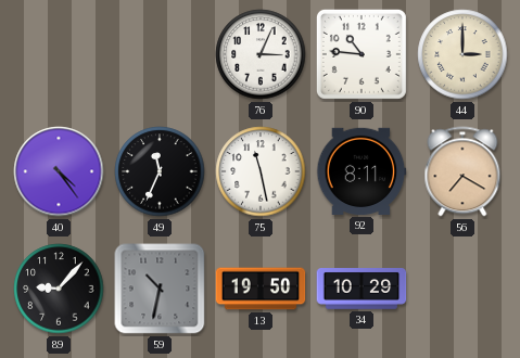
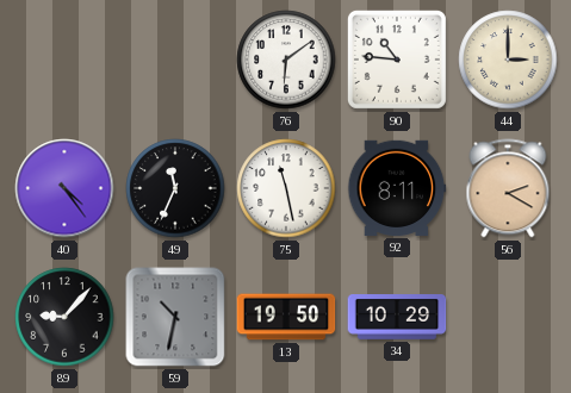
76: 3:04 -> 6:09 (286, 60)
56: 7:20 -> 2:20 (508, 188)
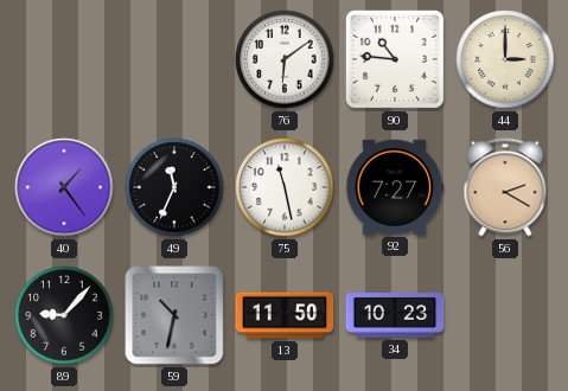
40: 4:24 -> 1:24 (64, 187)
92: 8:11 -> 7:27 (395, 187)
13: 19:50 -> 11:50 (285, 315)
34: 10:29 -> 10:23 (395, 316)
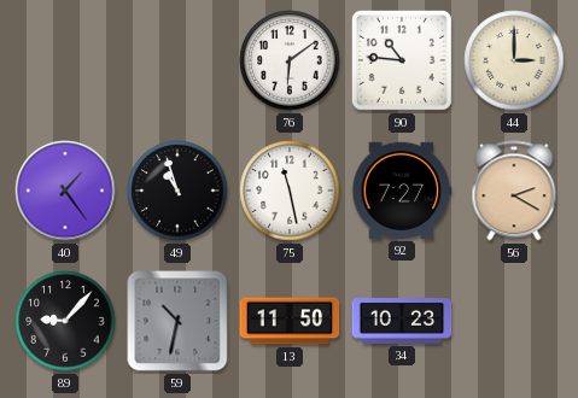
49: 11:34 -> 10:57 (177, 191)
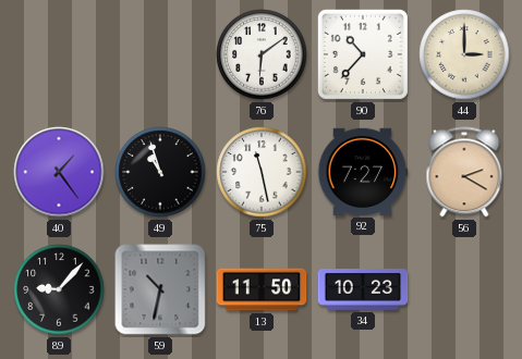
90: 10:46 -> 10:37 (363, 54)
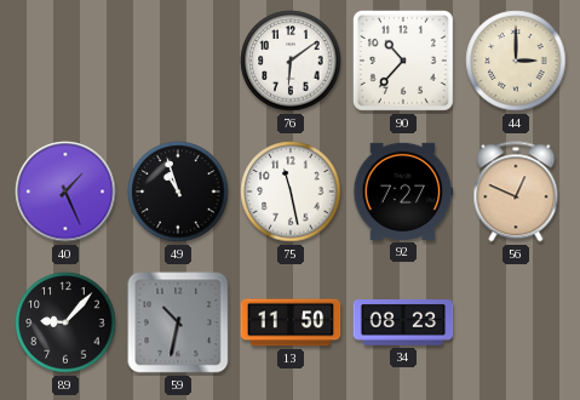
40: 1:24 -> 1:26 (65, 192)
56: 2:20 -> 12:49 (516, 192)
34: 10:23 -> 08:23 (403, 324)
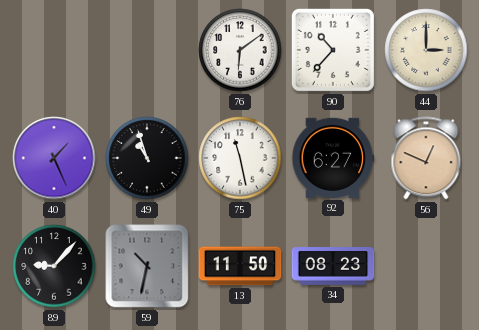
92: 7:27 -> 6:27 (333, 158)
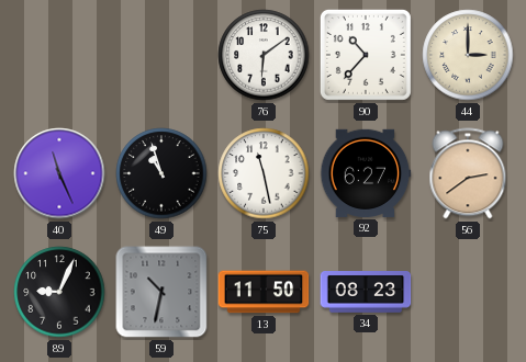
40: 1:26 -> 11:26 (59, 173)
56: 12:49 -> 2:39 (468, 173)
89: 9:07 -> 9:04 (59, 292)
